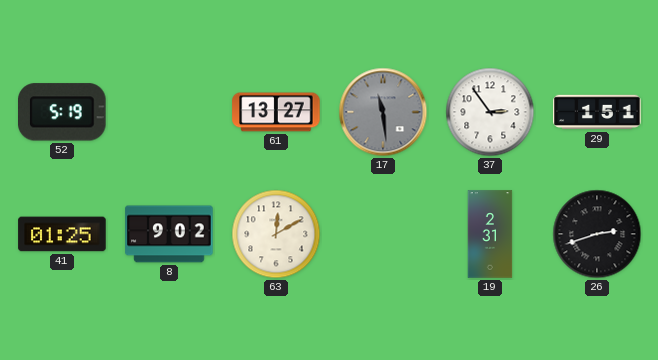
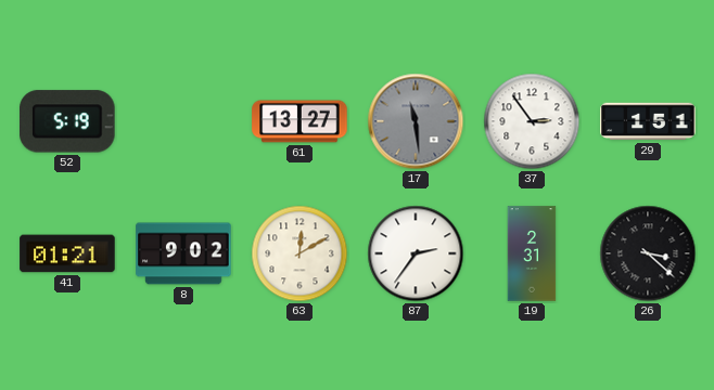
41: 01:25 -> 01:21 (67, 253)
87: none -> 2:36 (416, 253)
26: 2:42 -> 3:22 (648, 253)
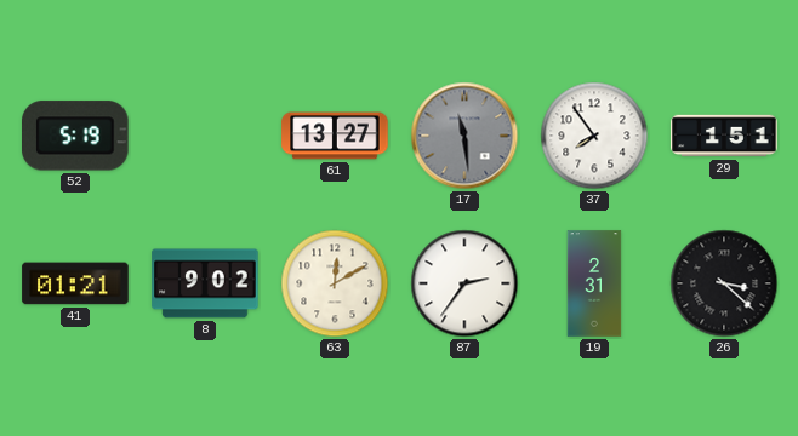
37: 2:54 -> 7:54 (594, 136)
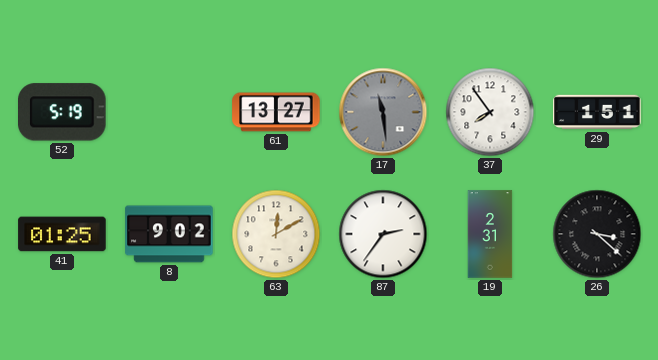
41: 01:21 -> 01:25 (62, 234)
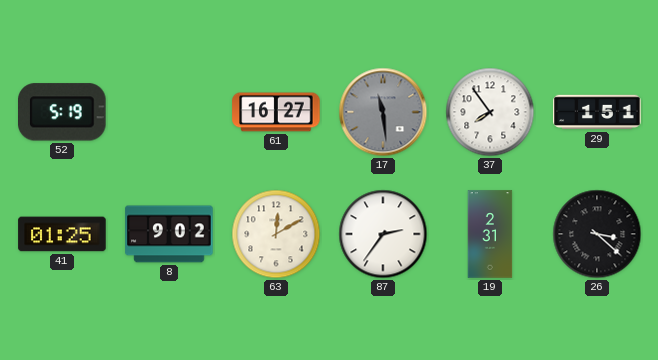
61: 13:27 -> 16:27 (276, 112)
